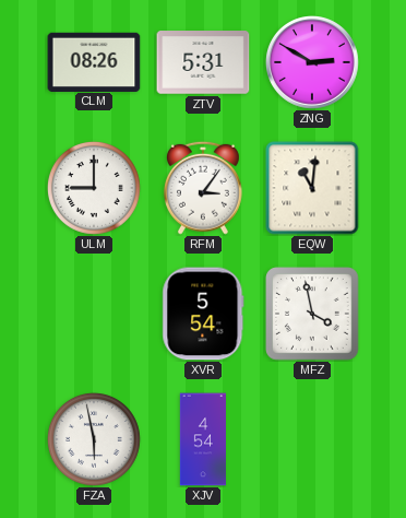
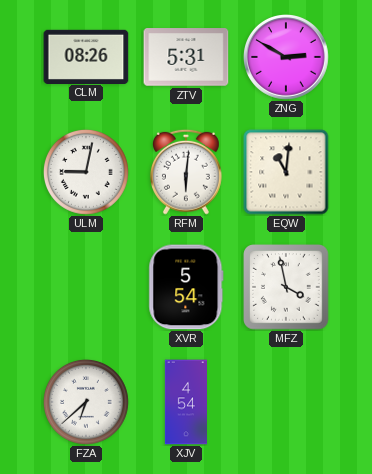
ULM: 9:00 -> 9:02 (86, 172)
RFM: 3:06 -> 6:01 (186, 172)
FZA: 5:58 -> 6:38 (86, 402)
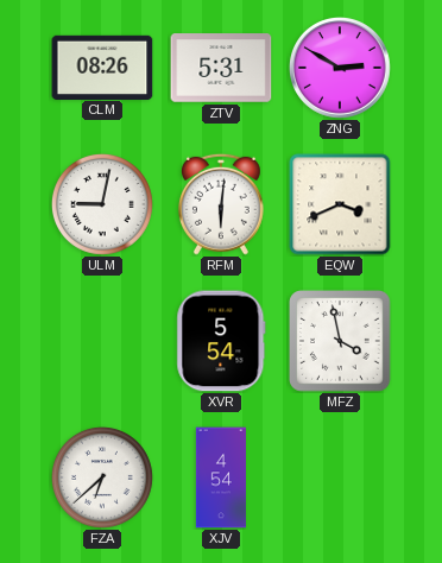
EQW: 11:01 -> 3:41 (340, 204)
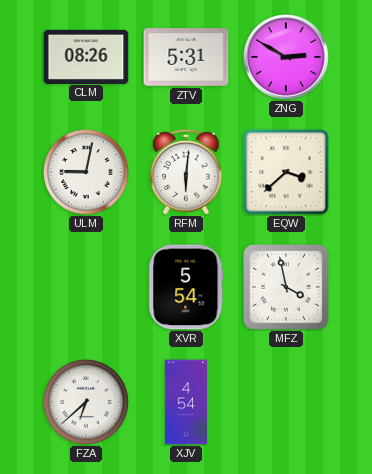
EQW: 3:41 -> 3:38 (286, 172)
